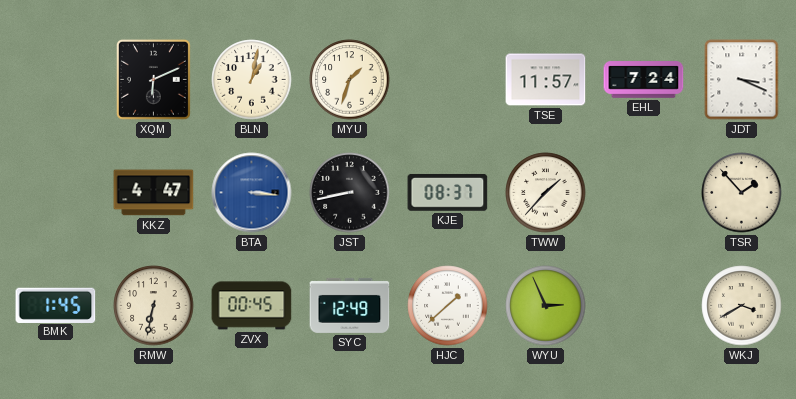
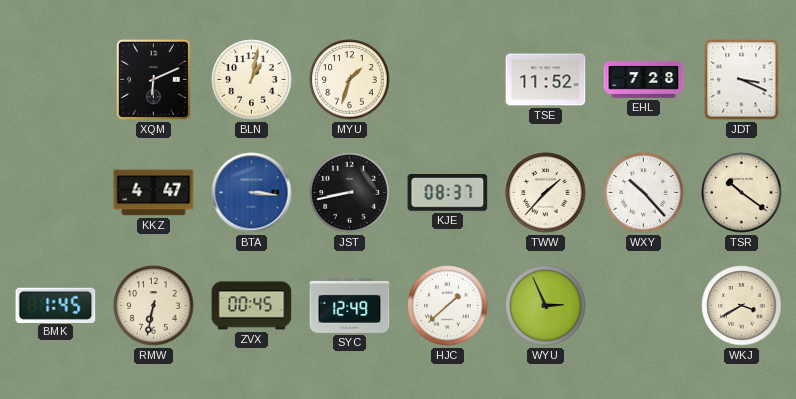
TSE: 11:57 -> 11:52 (546, 80)
EHL: 7:24 -> 7:28 (644, 80)
WXY: none -> 10:23 (644, 193)
TSR: 1:53 -> 10:21 (742, 193)
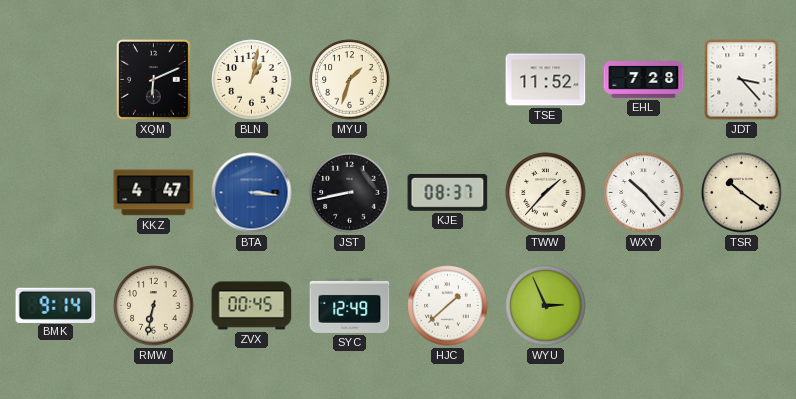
JDT: 3:19 -> 3:23 (742, 80)
BMK: 1:45 -> 9:14 (56, 305)
WKJ: 3:40 -> none (742, 306)
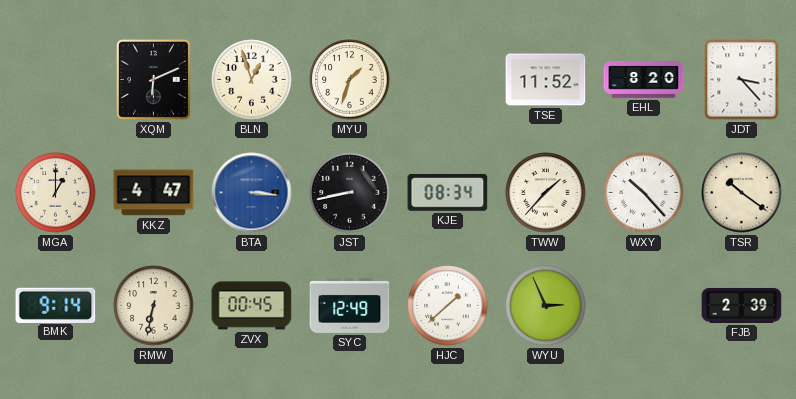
BLN: 1:02 -> 12:57 (252, 80)
EHL: 7:28 -> 8:20 (644, 80)
MGA: none -> 1:00 (56, 193)
KJE: 08:37 -> 08:34 (448, 192)
FJB: none -> 2:39 (742, 305)
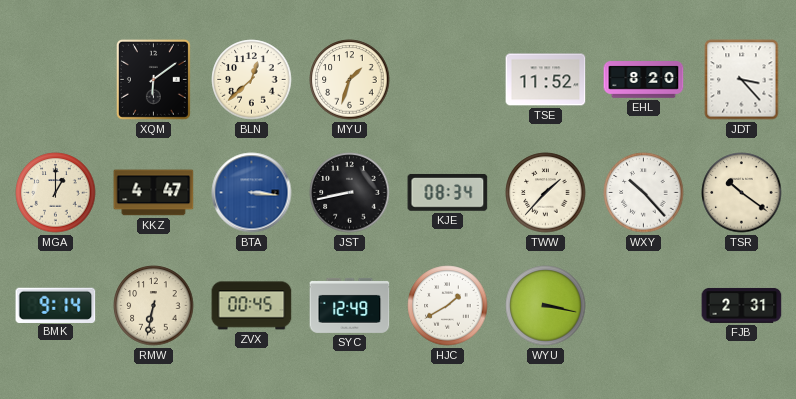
XQM: 6:11 -> 6:09 (153, 79)
BLN: 12:57 -> 12:38 (252, 80)
HJC: 1:38 -> 1:40 (448, 306)
WYU: 2:56 -> 3:17 (546, 306)
FJB: 2:39 -> 2:31 (742, 305)
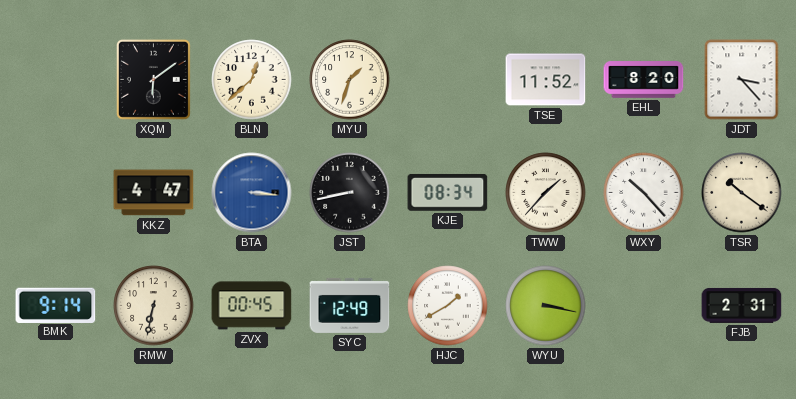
MGA: 1:00 -> none (56, 193)
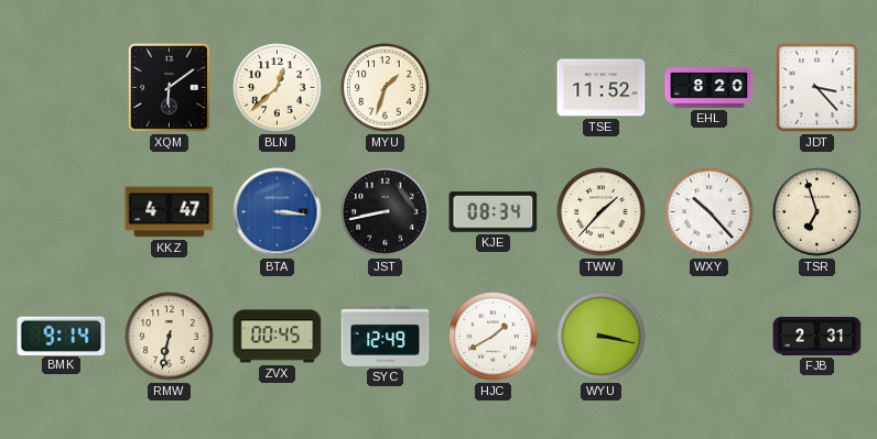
TSR: 10:21 -> 6:57 (818, 212)
